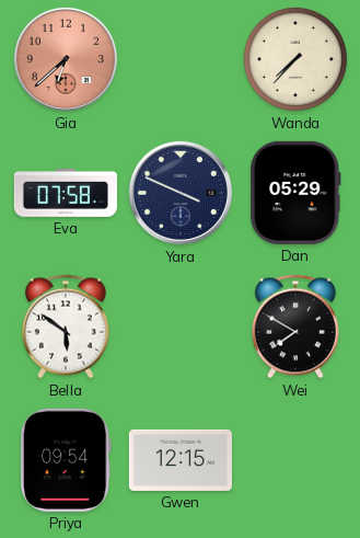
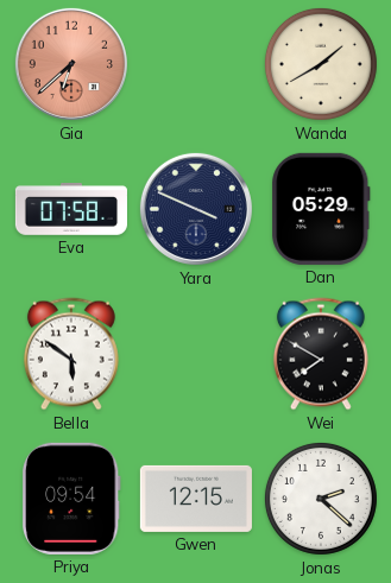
Wanda: 7:37 -> 1:40 (321, 64)
Jonas: none -> 2:22 (321, 499)
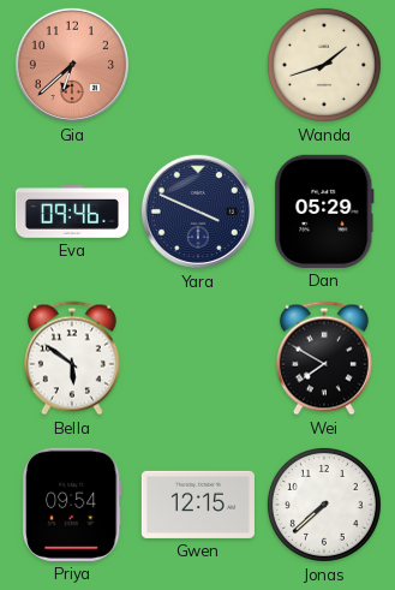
Wanda: 1:40 -> 1:42 (324, 65)
Eva: 07:58 -> 09:46 (72, 213)
Jonas: 2:22 -> 7:38 (324, 505)
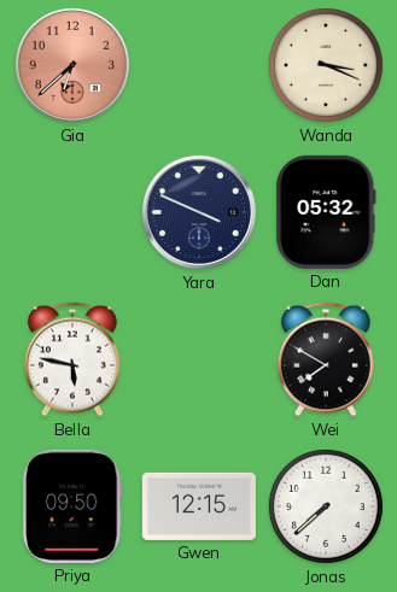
Wanda: 1:42 -> 3:19 (326, 65)
Eva: 09:46 -> none (72, 213)
Dan: 05:29 -> 05:32 (326, 212)
Bella: 5:51 -> 5:47 (72, 359)
Priya: 09:54 -> 09:50 (72, 506)
